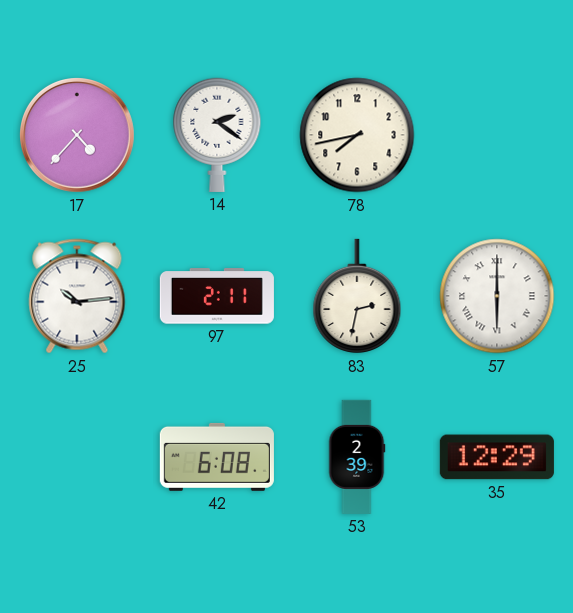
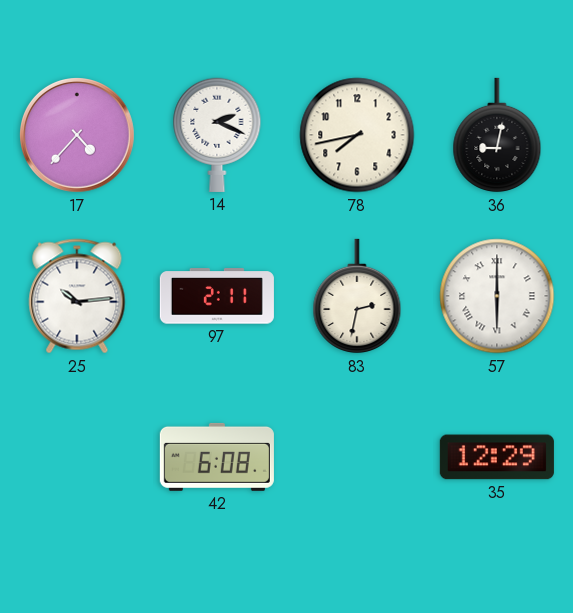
14: 2:21 -> 2:19 (217, 135)
36: none -> 9:02 (497, 135)
53: 2:39 -> none (357, 457)
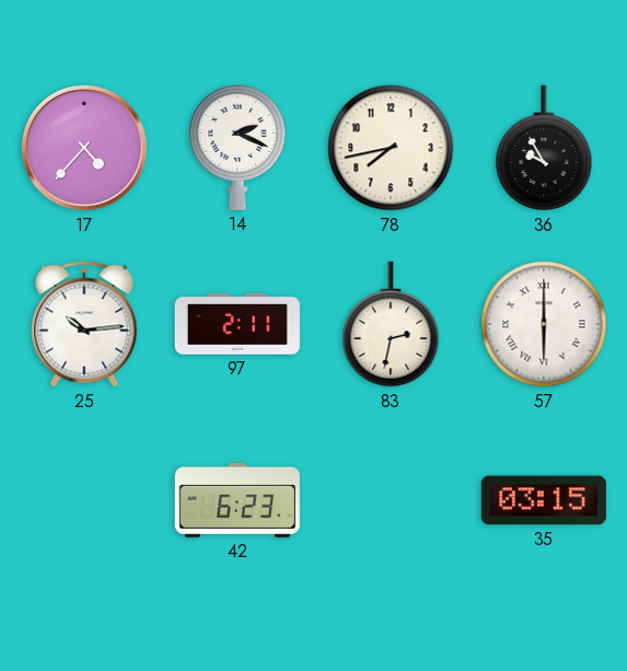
36: 9:02 -> 9:55 (544, 148)
42: 6:08 -> 6:23 (237, 500)
35: 12:29 -> 03:15 (544, 500)
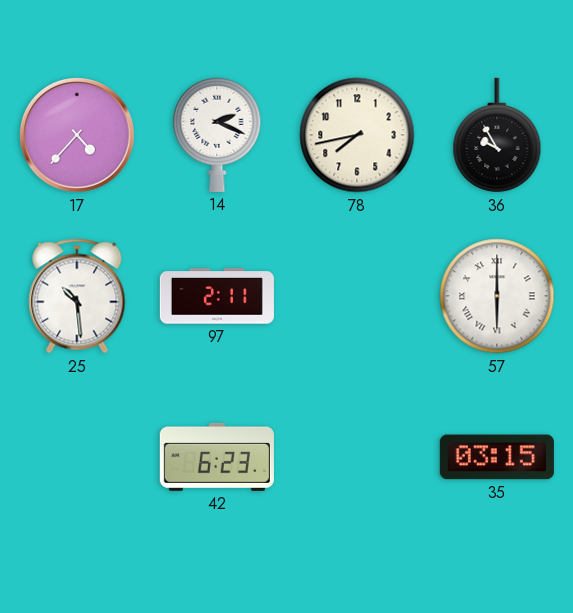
25: 10:14 -> 10:29 (77, 296)
83: 2:32 -> none (391, 324)
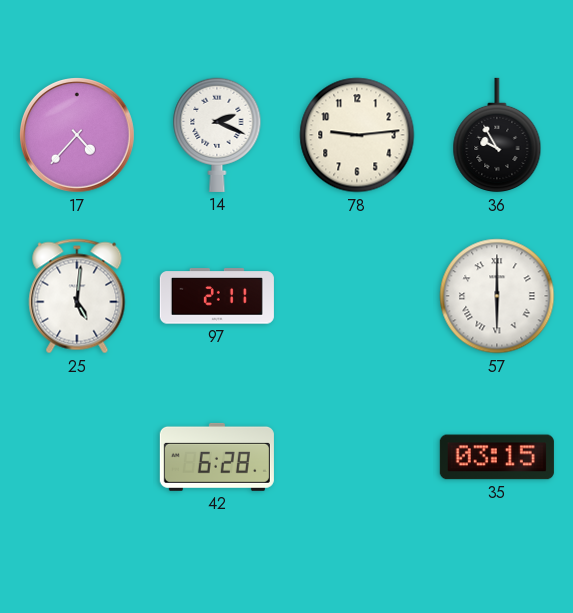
78: 7:43 -> 9:14 (357, 135)
25: 10:29 -> 5:01 (77, 296)
42: 6:23 -> 6:28 (217, 457)
